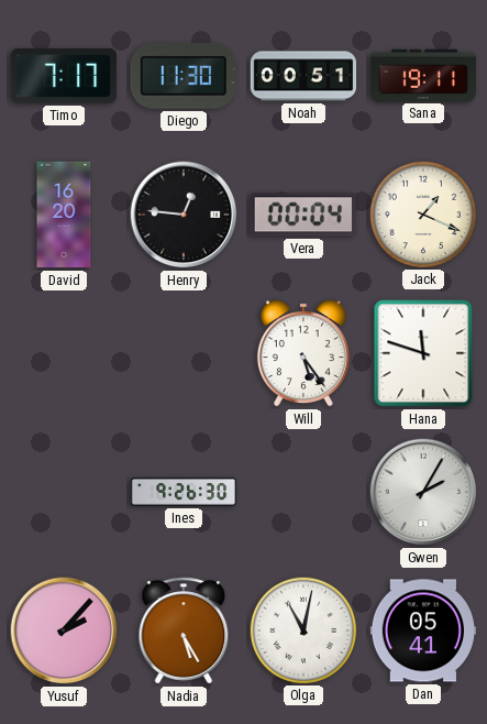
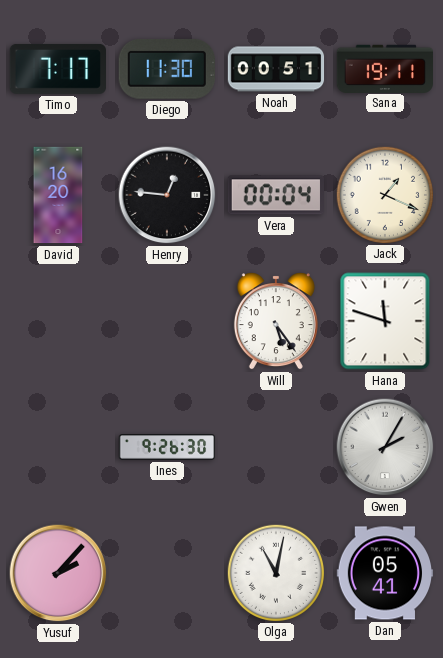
Nadia: 5:25 -> none (184, 630)
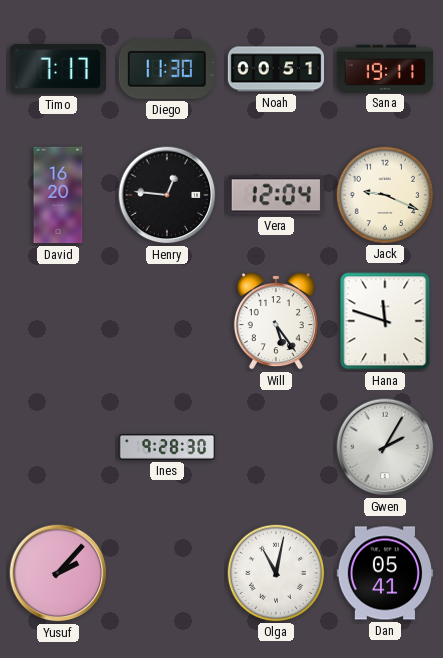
Vera: 00:04 -> 12:04 (276, 195)
Jack: 1:19 -> 9:19 (384, 194)
Ines: 9:26 -> 9:28 (167, 447)
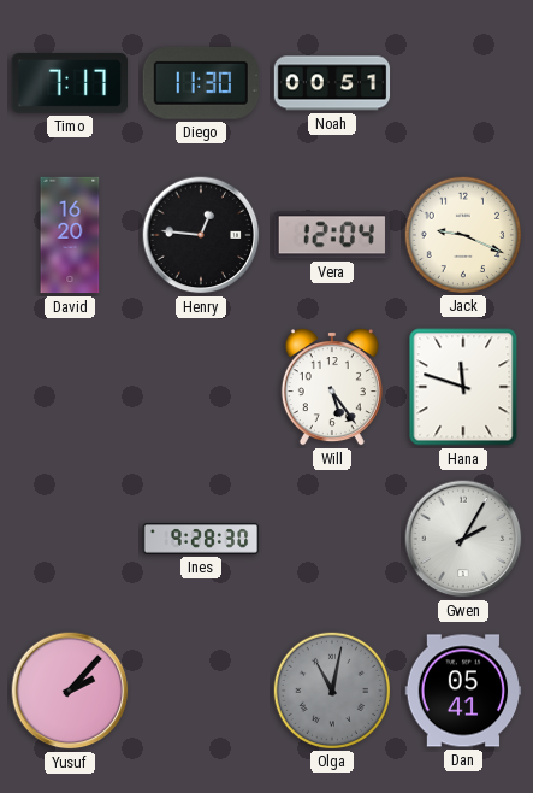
Sana: 19:11 -> none (384, 68)
Olga dial: white -> grey (331, 689)
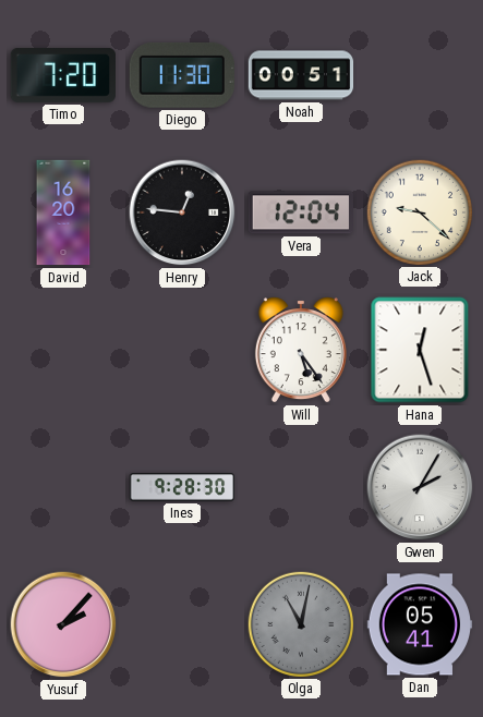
Timo: 7:17 -> 7:20 (62, 75)
Jack: 9:19 -> 9:22 (419, 211)
Hana: 11:48 -> 12:27 (420, 350)
